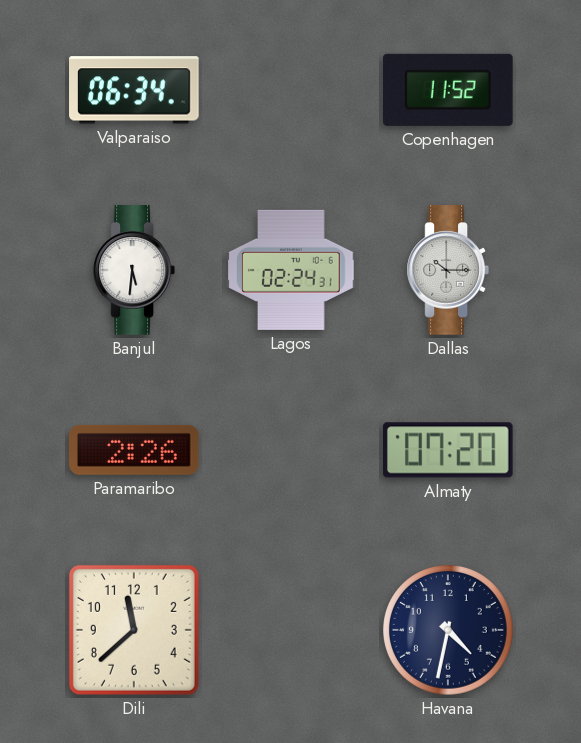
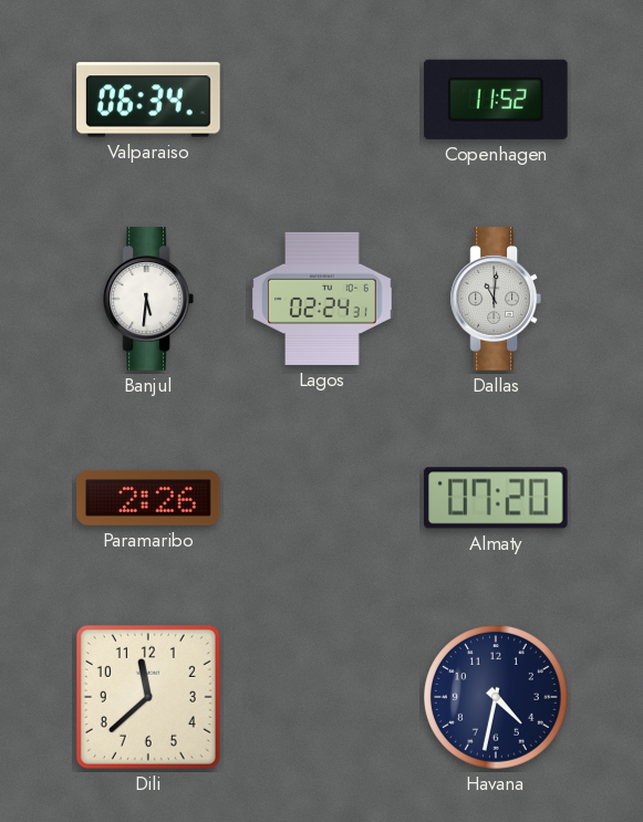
Dallas: 10:15 -> 11:01 (495, 299)
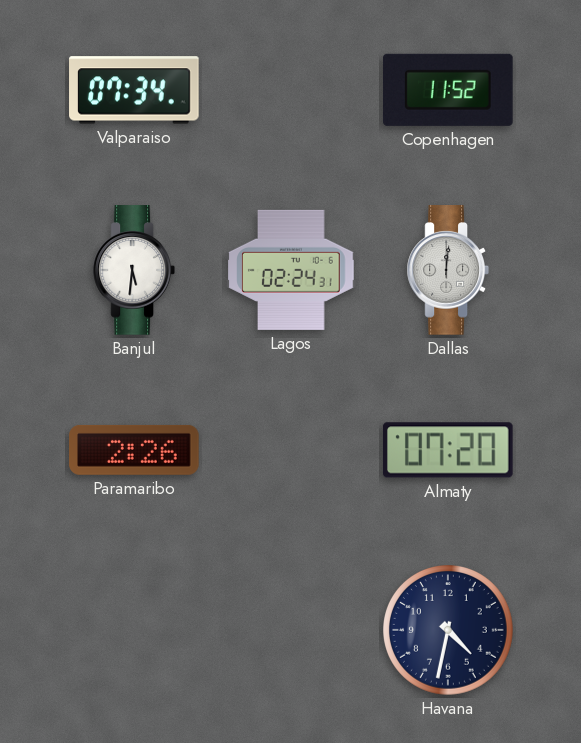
Valparaiso: 06:34 -> 07:34 (134, 90)
Dallas: 11:01 -> 12:01 (447, 270)
Dili: 11:38 -> none (148, 697)
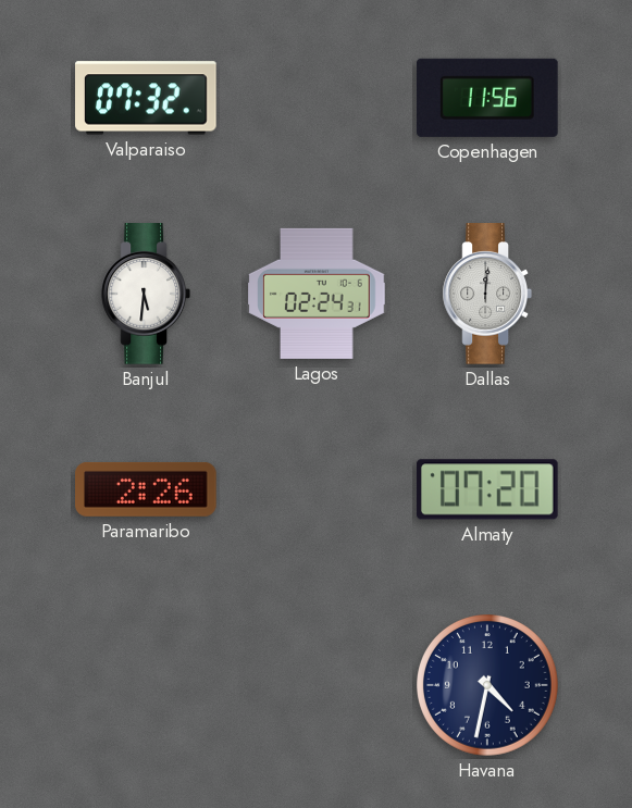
Valparaiso: 07:34 -> 07:32 (146, 98)
Copenhagen: 11:52 -> 11:56 (488, 98)
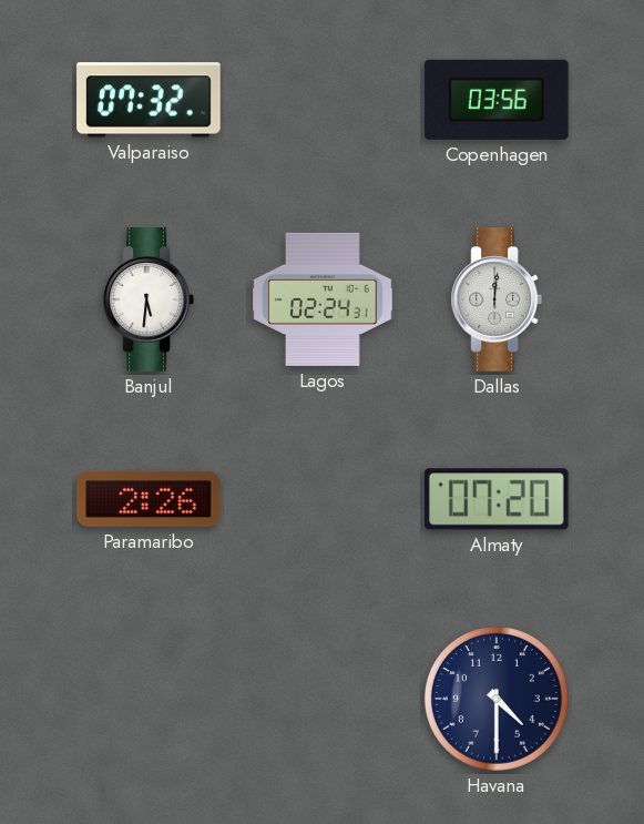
Copenhagen: 11:56 -> 03:56 (498, 100)
Havana: 4:32 -> 4:30 (498, 700)
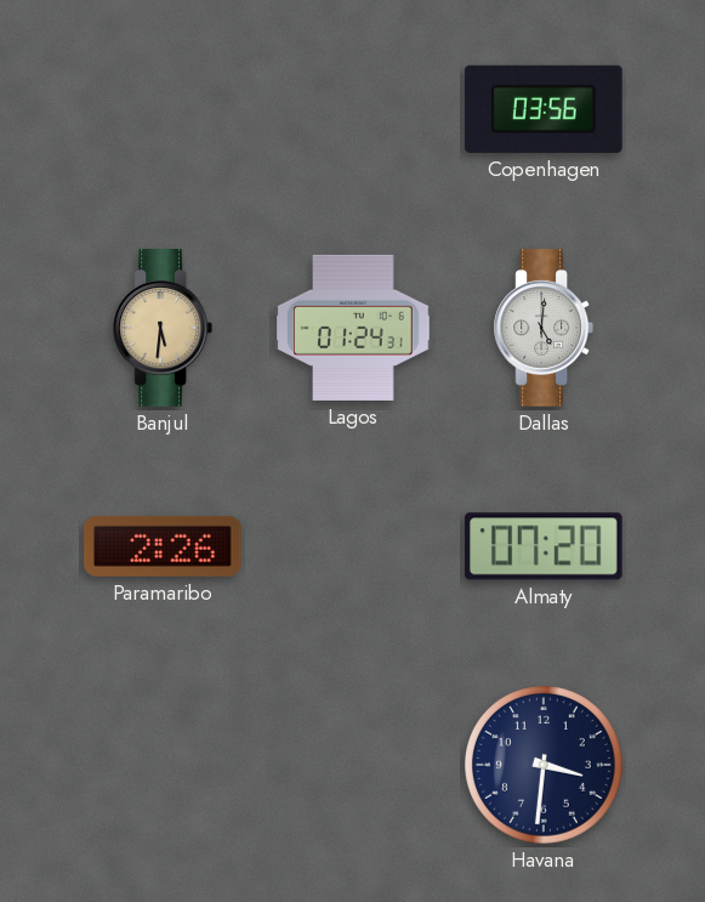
Valparaiso: 07:32 -> none (149, 100)
Banjul dial: white -> champagne (161, 328)
Lagos: 02:24 -> 01:24 (353, 328)
Dallas: 12:01 -> 5:01 (542, 328)
Havana: 4:30 -> 3:31 (545, 766)
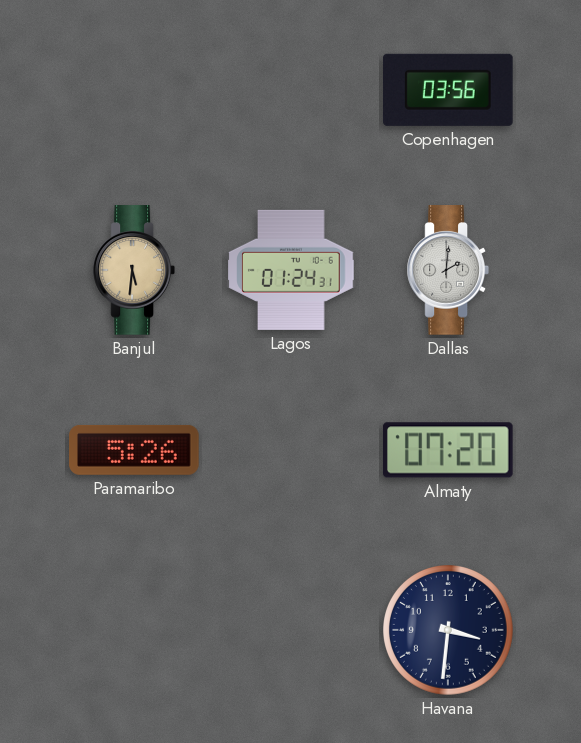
Dallas: 5:01 -> 2:01 (447, 270)
Paramaribo: 2:26 -> 5:26 (134, 450)
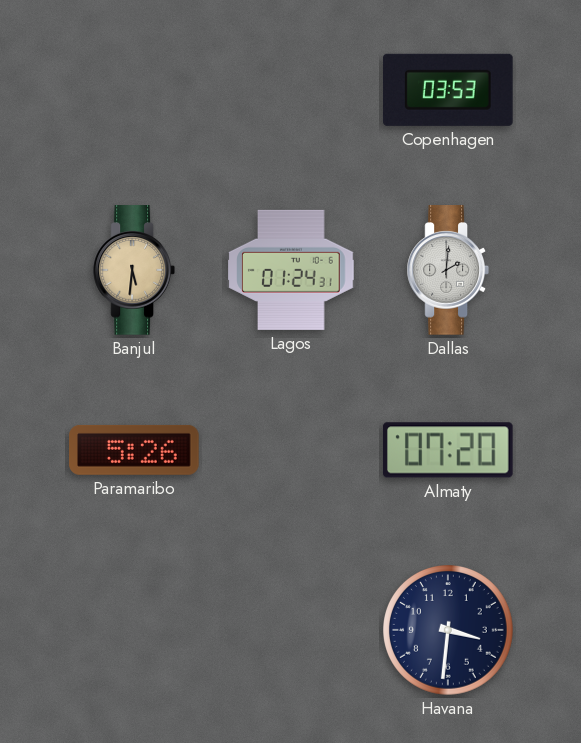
Copenhagen: 03:56 -> 03:53 (449, 90)
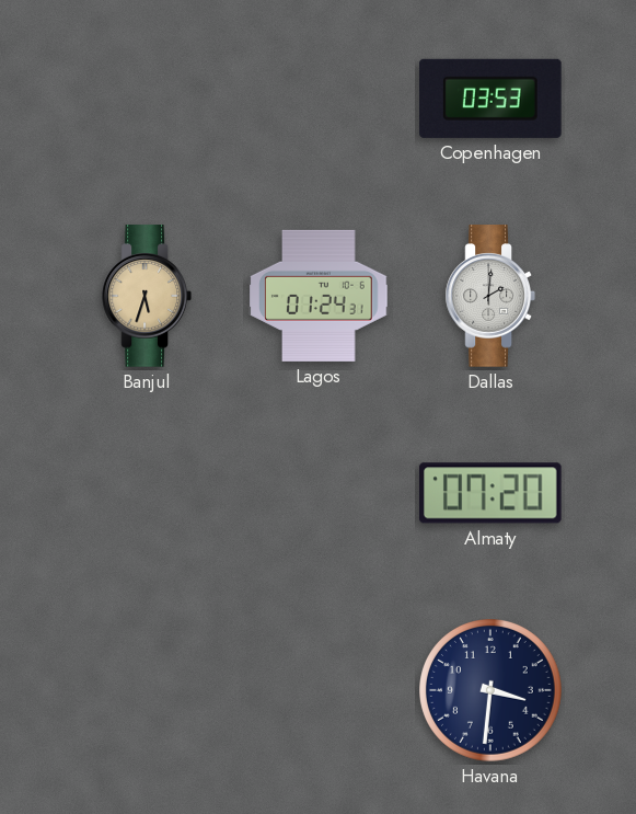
Banjul: 5:31 -> 5:33 (146, 296)
Paramaribo: 5:26 -> none (134, 450)
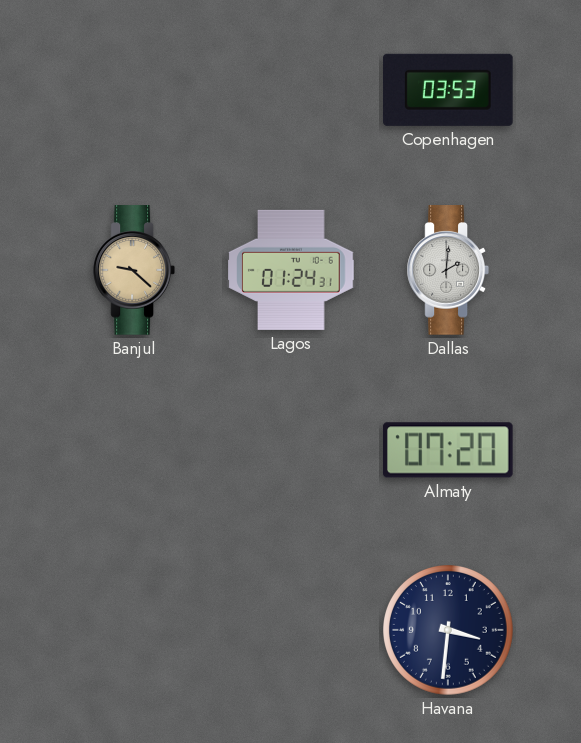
Banjul: 5:33 -> 9:22 (133, 270)
